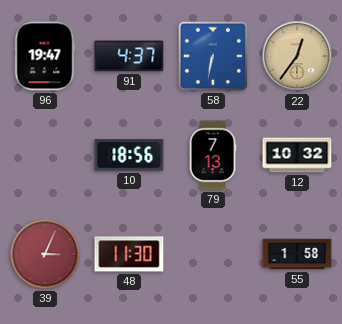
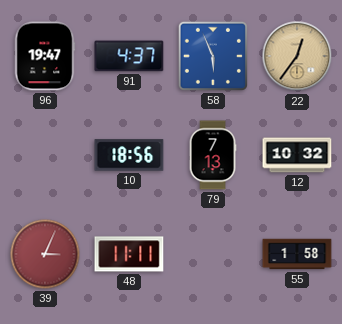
58: 6:32 -> 5:56 (213, 56)
48: 11:30 -> 11:11 (129, 254)
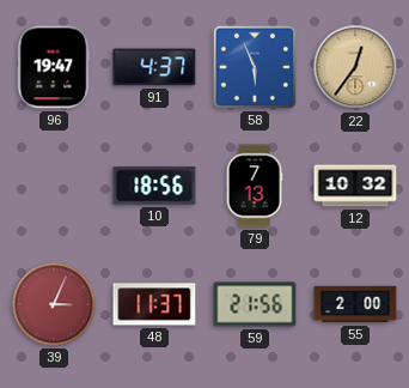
48: 11:11 -> 11:37 (154, 304)
59: none -> 21:56 (255, 304)
55: 1:58 -> 2:00 (355, 304)
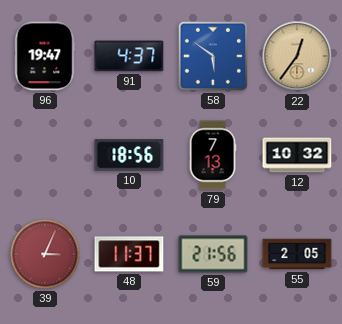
58: 5:56 -> 5:51 (213, 56)
55: 2:00 -> 2:05 (297, 254)
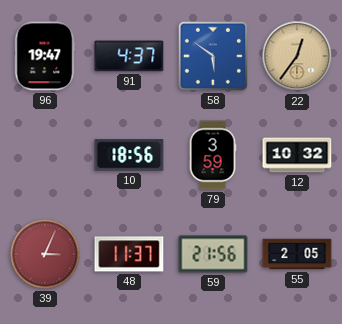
79: 7:13 -> 3:59 (213, 155)
